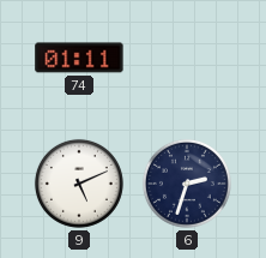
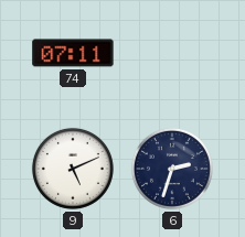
74: 01:11 -> 07:11 (73, 53)
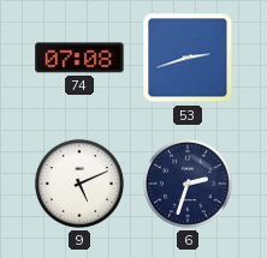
74: 07:11 -> 07:08 (79, 58)
53: none -> 2:42 (188, 58)
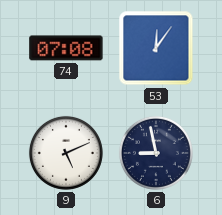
53: 2:42 -> 12:06 (156, 48)
6: 2:33 -> 8:58 (156, 153)
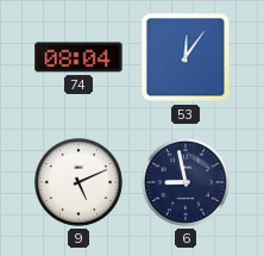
74: 07:08 -> 08:04 (78, 57)
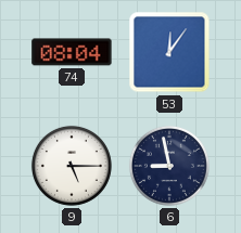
9: 5:11 -> 5:15 (72, 166)
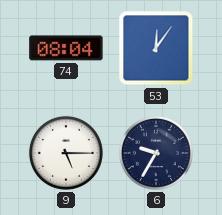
6: 8:58 -> 9:35 (156, 153)
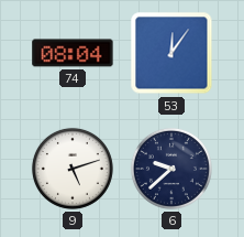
9: 5:15 -> 5:12 (73, 169)
6: 9:35 -> 9:38 (171, 169)
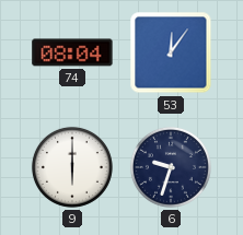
9: 5:12 -> 6:00 (72, 167)
6: 9:38 -> 9:33 (171, 167)
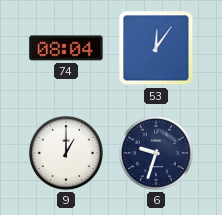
9: 6:00 -> 1:00 (66, 153)
